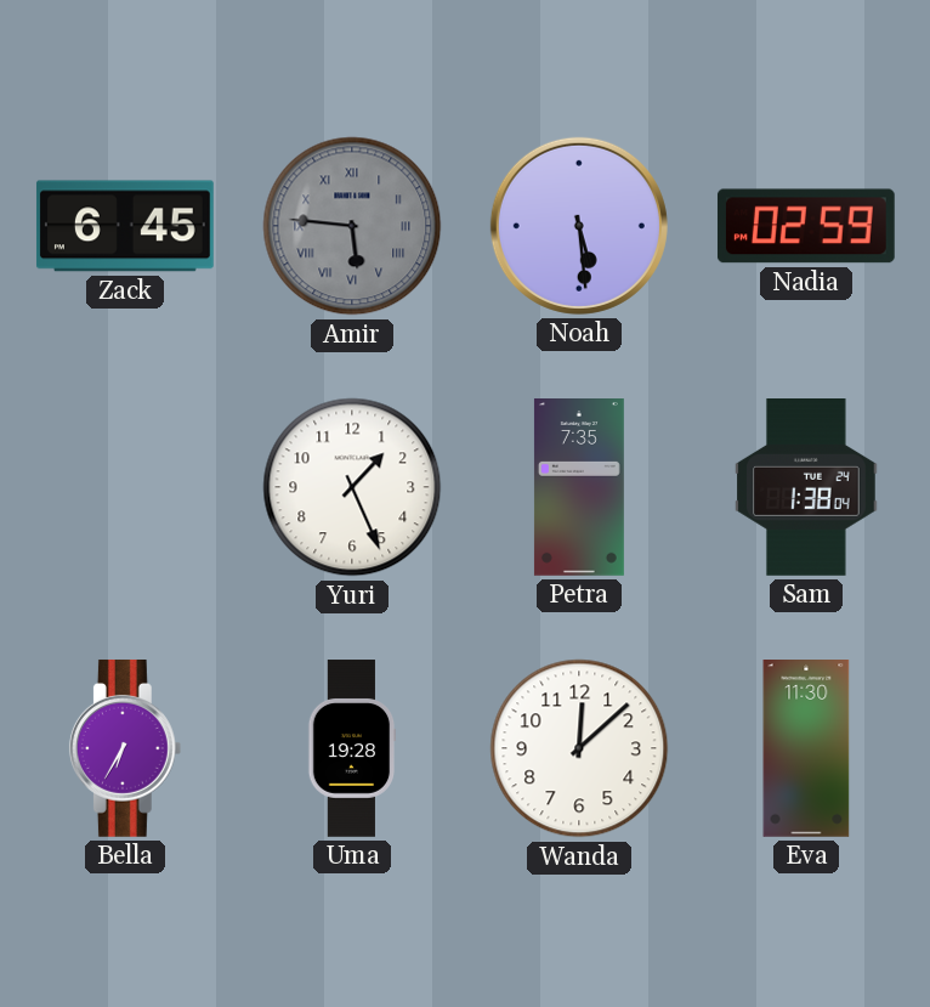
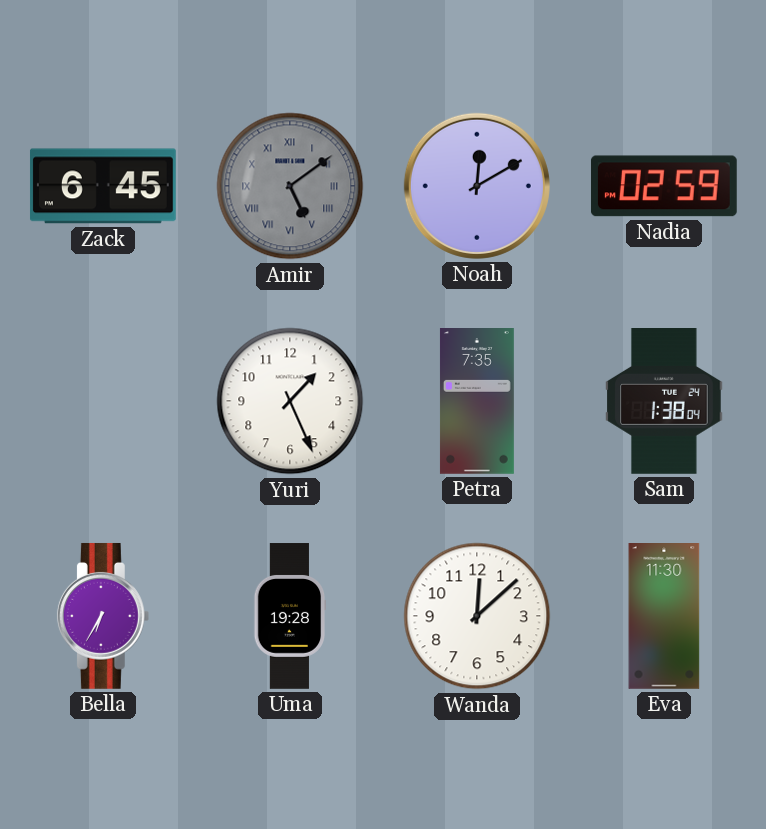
Amir: 5:46 -> 5:09 (290, 186)
Noah: 5:29 -> 12:10 (477, 186)
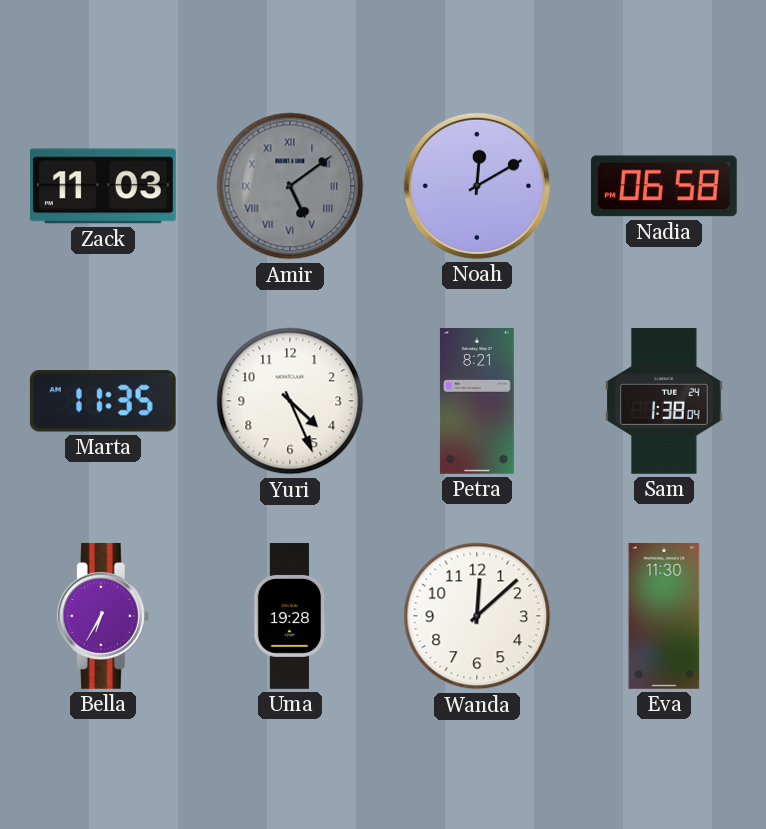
Zack: 6:45 -> 11:03 (103, 186)
Nadia: 02:59 -> 06:58 (664, 186)
Marta: none -> 11:35 (103, 401)
Yuri: 1:26 -> 4:26 (290, 401)
Petra: 7:35 -> 8:21 (477, 402)
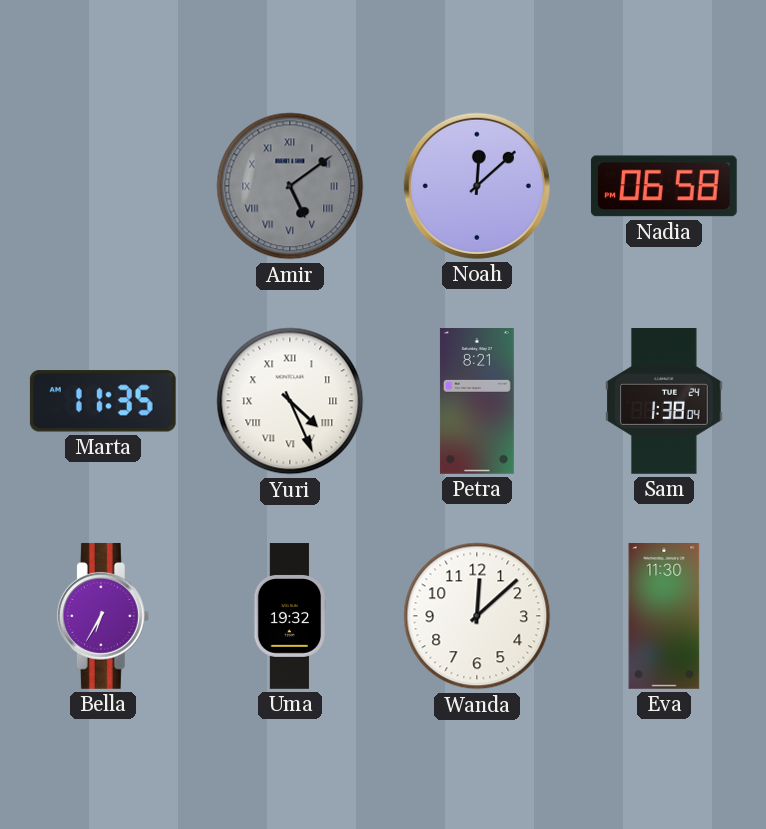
Zack: 11:03 -> none (103, 186)
Noah: 12:10 -> 12:08 (477, 186)
Yuri numerals: Arabic -> Roman (290, 401)
Uma: 19:28 -> 19:32 (290, 616)
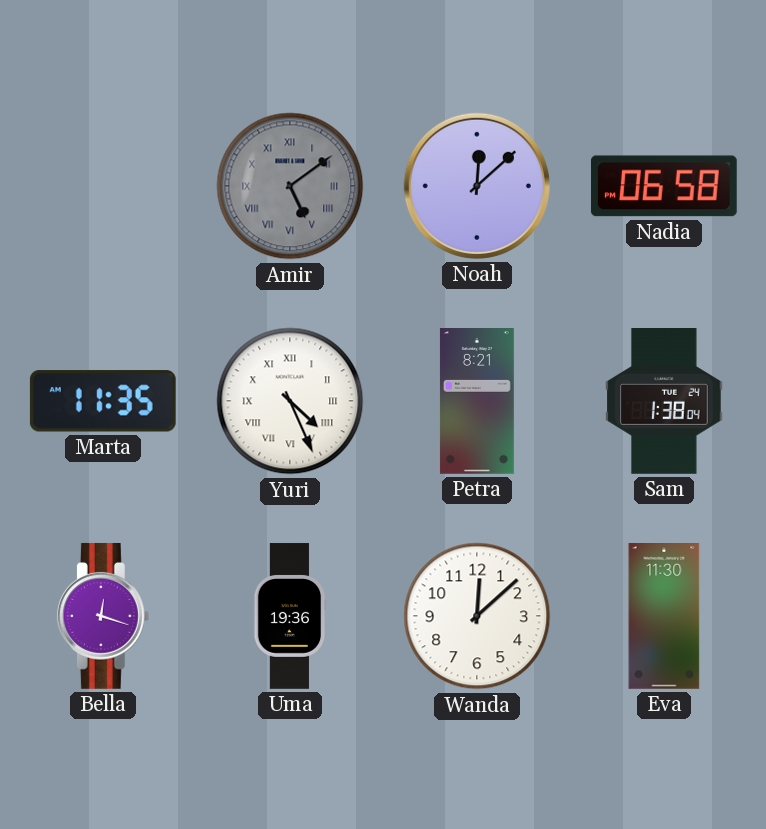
Bella: 6:35 -> 12:18 (103, 616)
Uma: 19:32 -> 19:36 (290, 616)
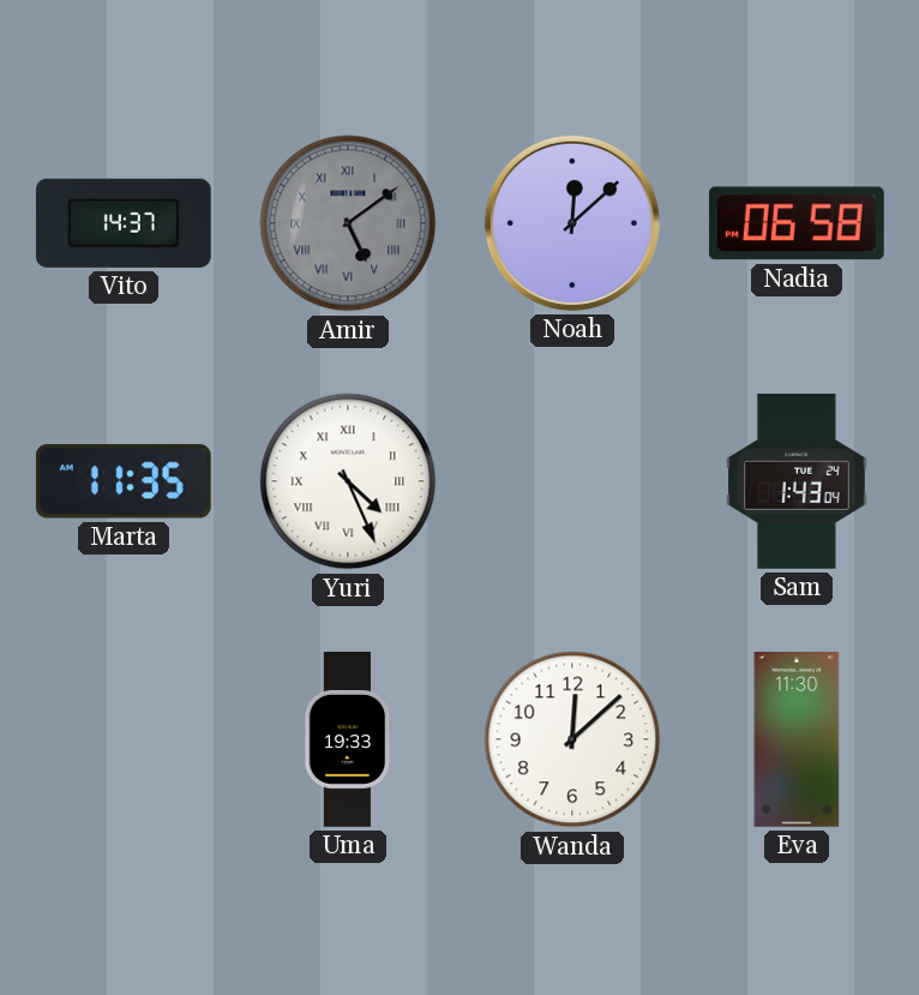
Vito: none -> 14:37 (124, 223)
Petra: 8:21 -> none (477, 402)
Sam: 1:38 -> 1:43 (797, 482)
Bella: 12:18 -> none (103, 616)
Uma: 19:36 -> 19:33 (348, 739)
